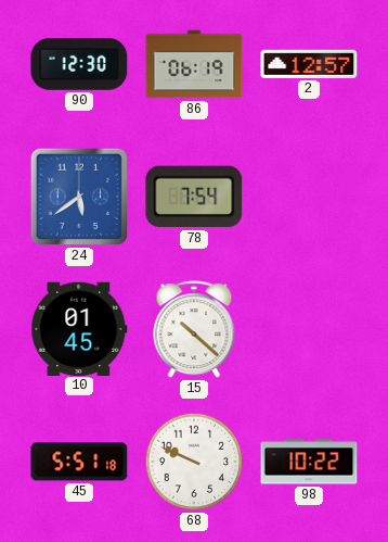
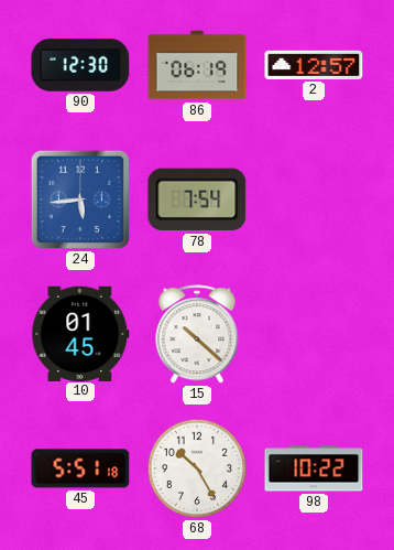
24: 5:39 -> 5:44 (80, 199)
68: 9:49 -> 10:25 (197, 468)
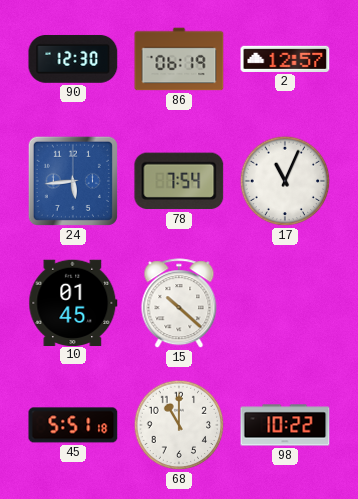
17: none -> 11:04 (285, 181)
68: 10:25 -> 11:00 (179, 425)
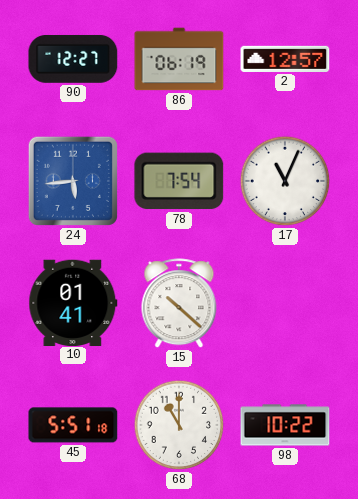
90: 12:30 -> 12:27 (73, 59)
10: 01:45 -> 01:41 (73, 302)
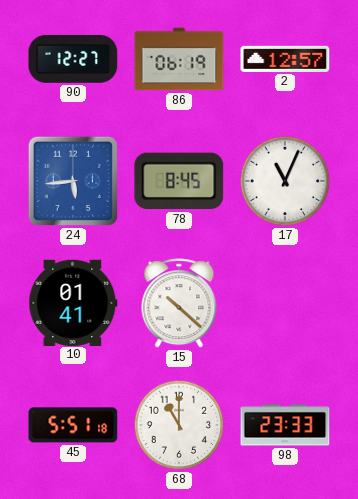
78: 7:54 -> 8:45 (179, 181)
98: 10:22 -> 23:33 (285, 425)
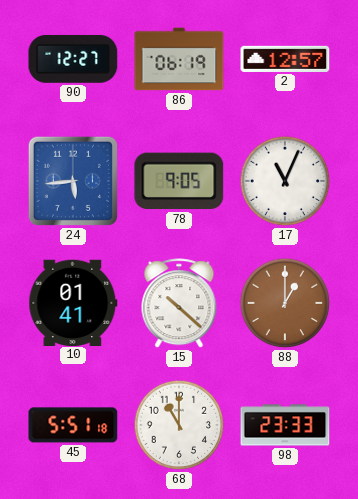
78: 8:45 -> 9:05 (179, 181)
88: none -> 1:00 (285, 303)
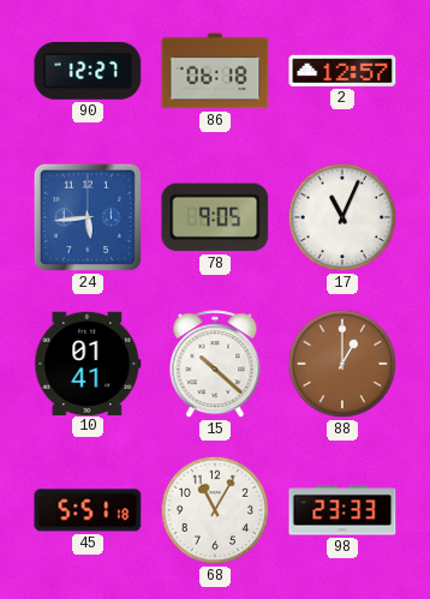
86: 06:19 -> 06:18 (215, 71)
68: 11:00 -> 11:05 (215, 510)
